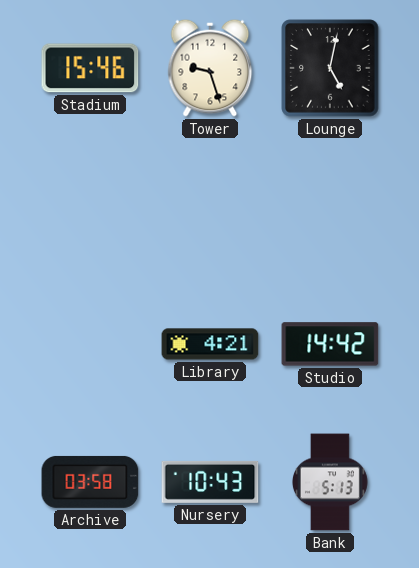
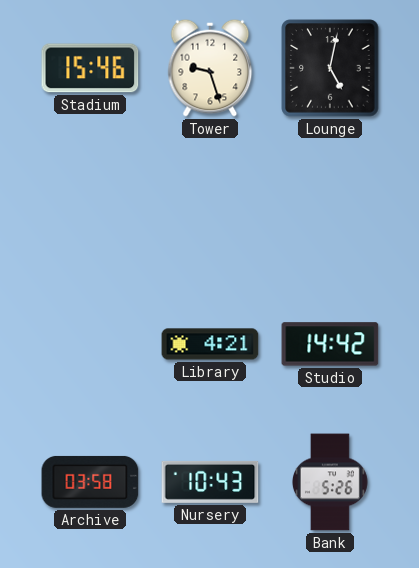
Bank: 5:13 -> 5:26 (330, 482)
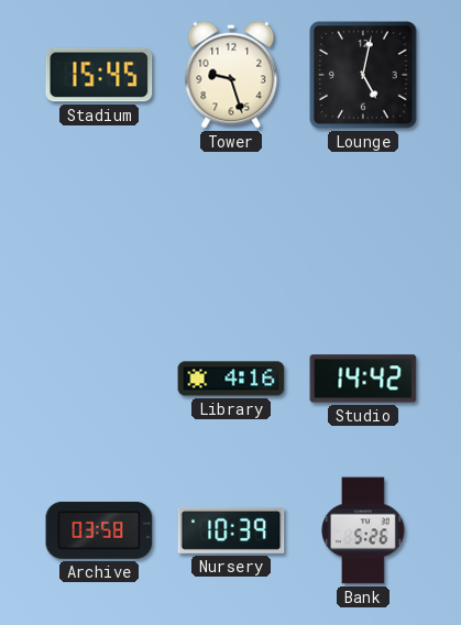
Stadium: 15:46 -> 15:45 (99, 75)
Library: 4:21 -> 4:16 (231, 379)
Nursery: 10:43 -> 10:39 (231, 530)
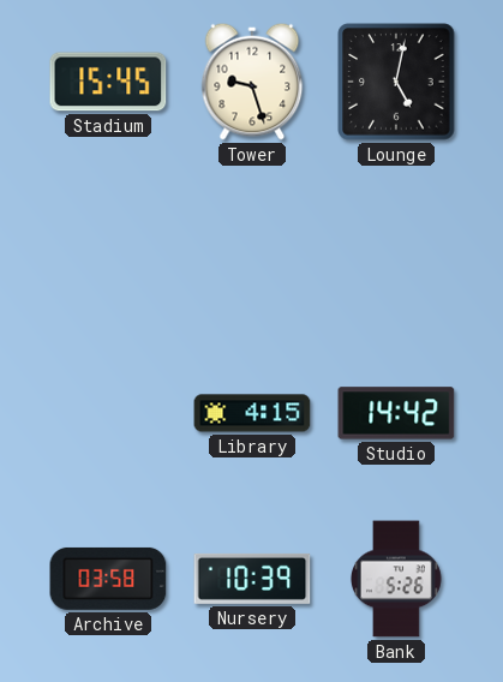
Library: 4:16 -> 4:15 (252, 413)
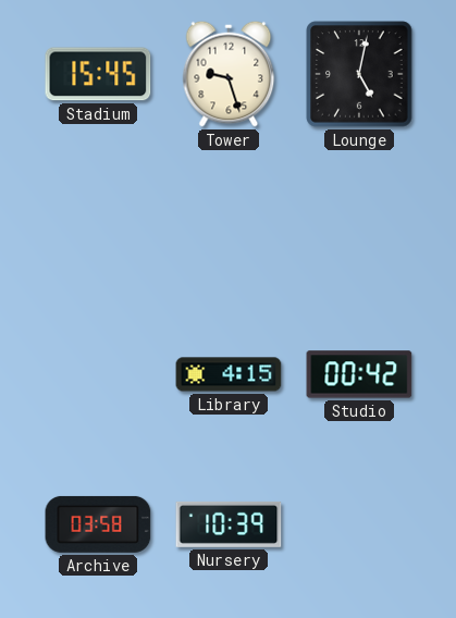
Studio: 14:42 -> 00:42 (359, 374)
Bank: 5:26 -> none (396, 579)
